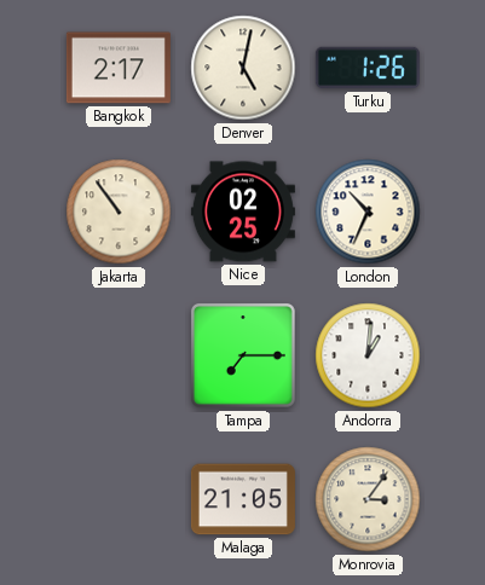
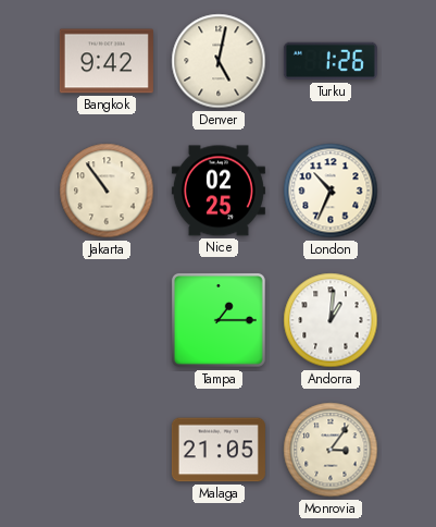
Bangkok: 2:17 -> 9:42 (107, 61)
Tampa: 7:15 -> 1:15 (219, 320)
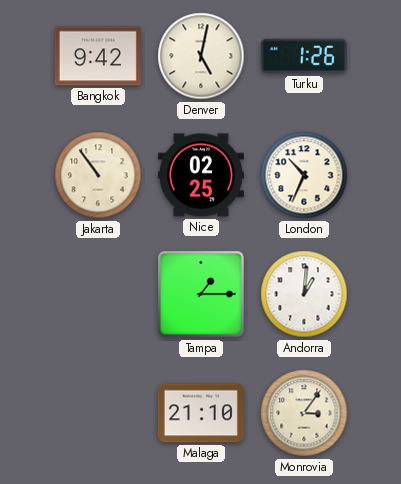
Malaga: 21:05 -> 21:10 (201, 413)
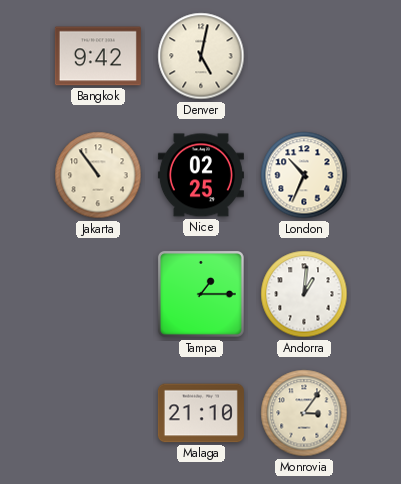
Turku: 1:26 -> none (304, 56)
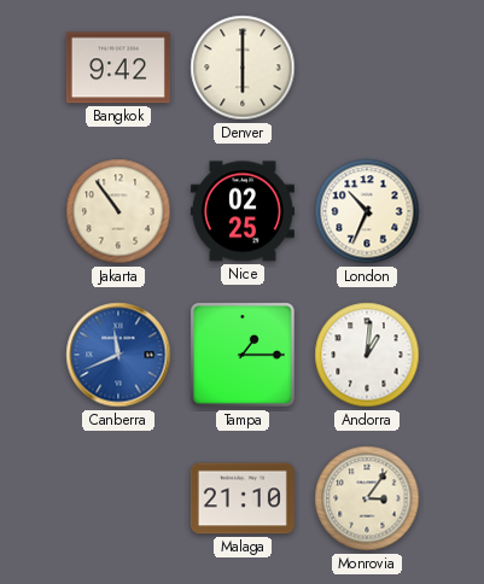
Denver: 5:02 -> 6:00 (243, 68)
Canberra: none -> 11:41 (118, 355)
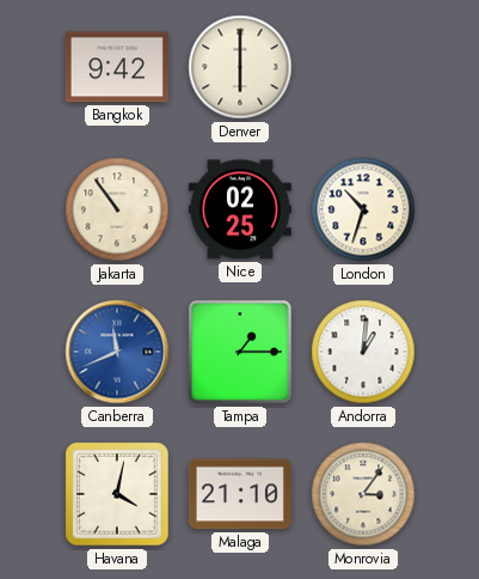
London: 10:34 -> 10:33 (363, 209)
Havana: none -> 4:02 (117, 494)
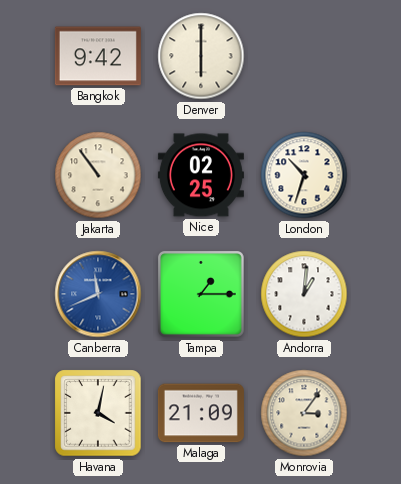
Malaga: 21:10 -> 21:09 (201, 413)
